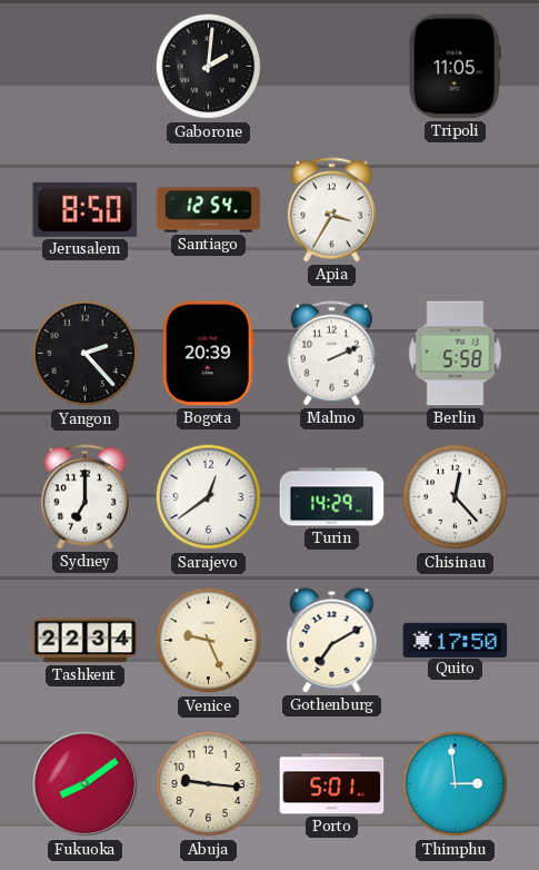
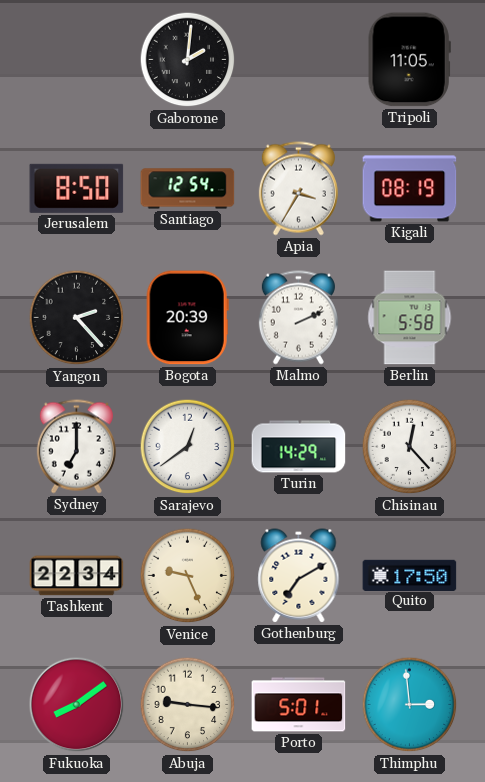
Kigali: none -> 08:19 (410, 189)
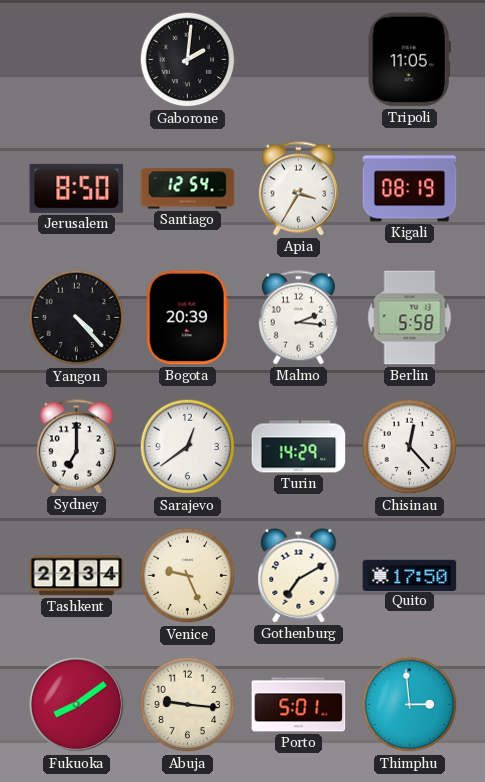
Yangon: 2:23 -> 4:23 (77, 318)
Malmo: 2:11 -> 2:16 (298, 318)
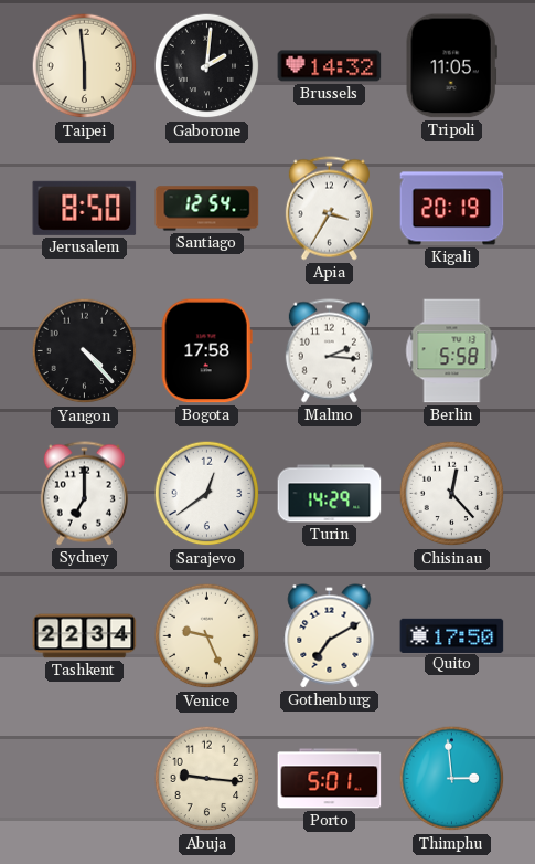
Taipei: none -> 5:59 (85, 66)
Brussels: none -> 14:32 (330, 66)
Kigali: 08:19 -> 20:19 (452, 209)
Bogota: 20:39 -> 17:58 (206, 351)
Fukuoka: 8:09 -> none (77, 705)
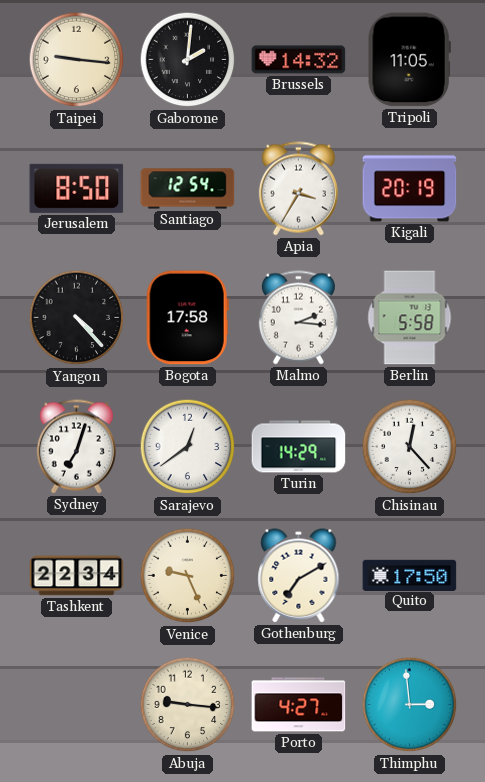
Taipei: 5:59 -> 9:16 (77, 60)
Sydney: 7:00 -> 7:03 (76, 447)
Porto: 5:01 -> 4:27 (299, 705)
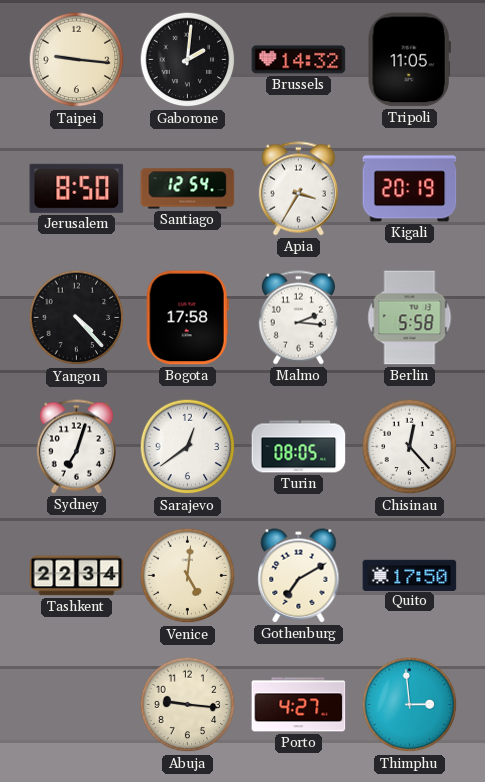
Turin: 14:29 -> 08:05 (299, 447)
Venice: 9:26 -> 5:01 (188, 576)
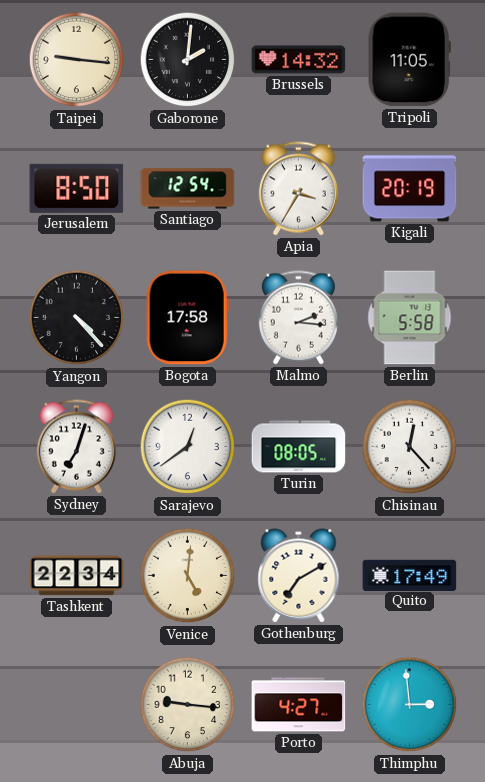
Quito: 17:50 -> 17:49 (410, 575)
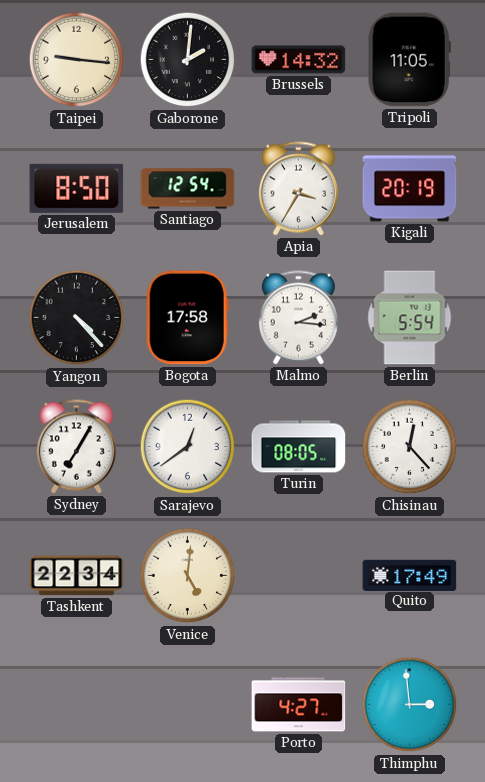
Berlin: 5:58 -> 5:54 (410, 318)
Sydney: 7:03 -> 7:05 (76, 447)
Gothenburg: 7:10 -> none (299, 576)
Abuja: 9:16 -> none (188, 705)
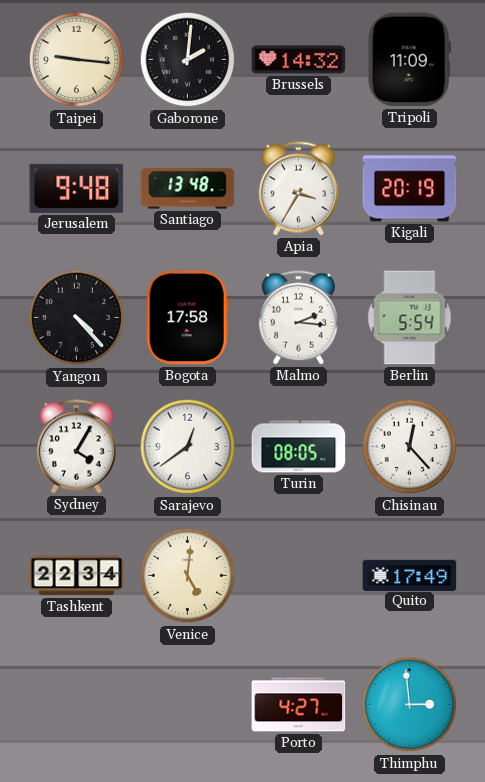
Tripoli: 11:05 -> 11:09 (409, 60)
Jerusalem: 8:50 -> 9:48 (77, 188)
Santiago: 12:54 -> 13:48 (188, 189)
Sydney: 7:05 -> 4:05 (76, 447)
